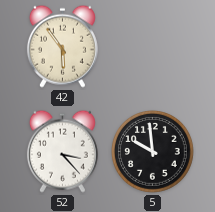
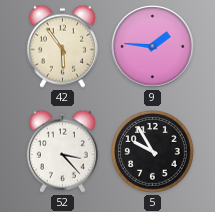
9: none -> 1:46 (153, 47)
5: 9:59 -> 9:55 (153, 152)
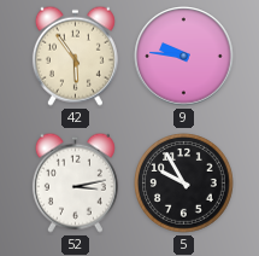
9: 1:46 -> 9:46 (184, 57)
52: 3:23 -> 3:13 (75, 182)
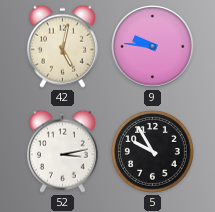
42: 5:54 -> 5:02 (62, 46)
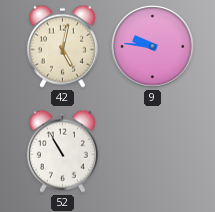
52: 3:13 -> 10:55 (62, 151)
5: 9:55 -> none (153, 152)
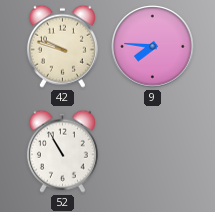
42: 5:02 -> 9:48 (62, 46)
9: 9:46 -> 7:46 (153, 47)
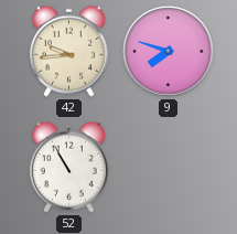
42: 9:48 -> 9:44 (68, 51)
9: 7:46 -> 7:48 (169, 52)
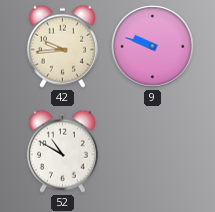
9: 7:48 -> 9:48 (153, 47)
52: 10:55 -> 10:50 (62, 151)
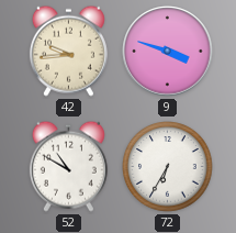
9: 9:48 -> 3:48 (168, 52)
72: none -> 6:35 (168, 167)
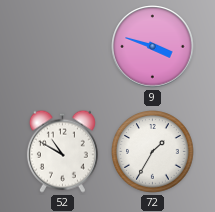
42: 9:44 -> none (68, 51)
72: 6:35 -> 1:35 (153, 152)
